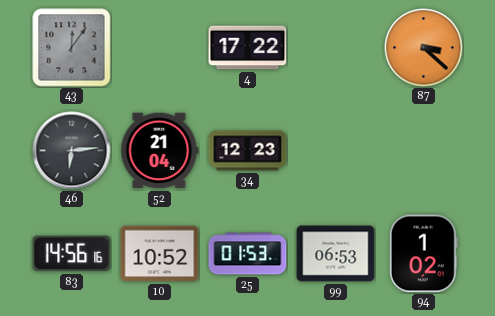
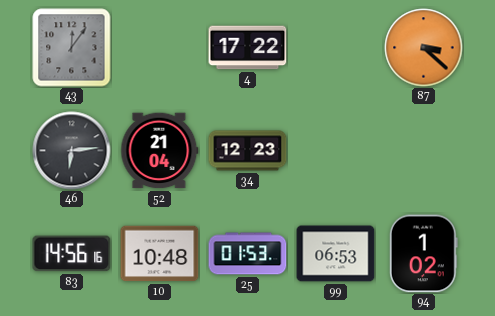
10: 10:52 -> 10:48 (160, 254)
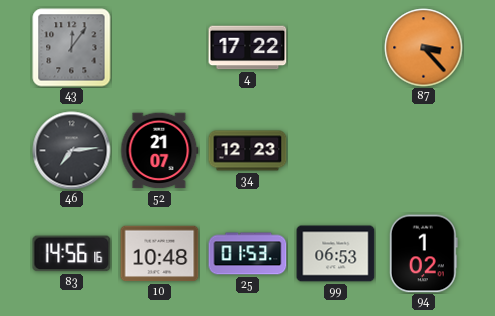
87: 3:22 -> 3:23 (424, 48)
46: 6:14 -> 7:14 (72, 151)
52: 21:04 -> 21:07 (160, 151)
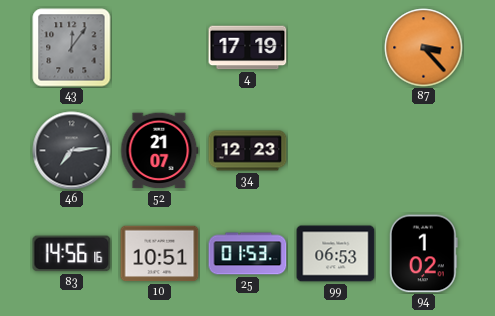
4: 17:22 -> 17:19 (248, 48)
10: 10:48 -> 10:51 (160, 254)
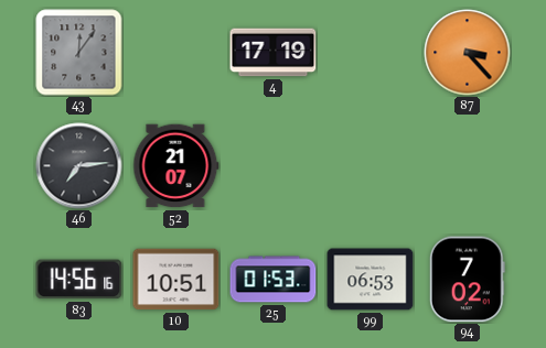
34: 12:23 -> none (248, 151)
94: 1:02 -> 7:02 (467, 280)
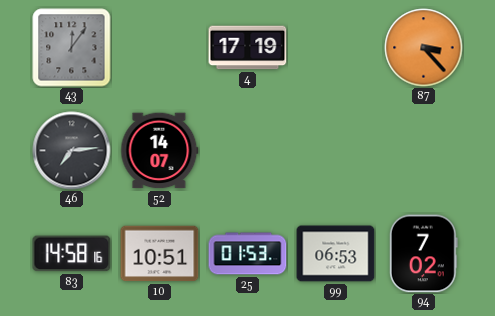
52: 21:07 -> 14:07 (160, 151)
83: 14:56 -> 14:58 (72, 254)
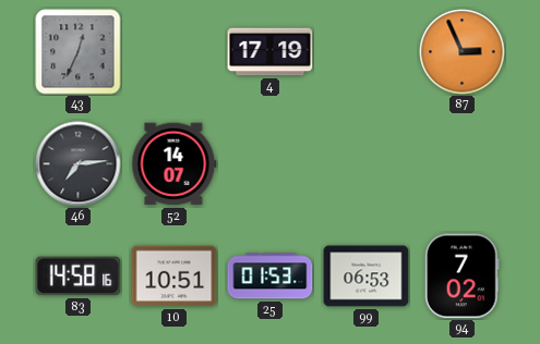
43: 12:06 -> 12:34 (79, 52)
87: 3:23 -> 2:56 (463, 52)
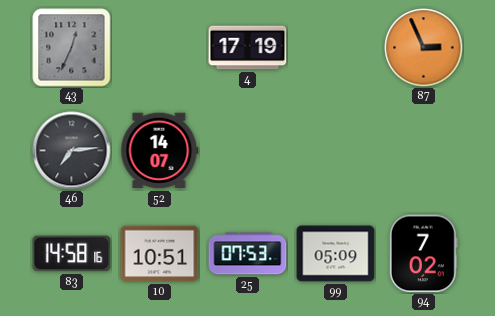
25: 01:53 -> 07:53 (248, 254)
99: 06:53 -> 05:09 (336, 254)
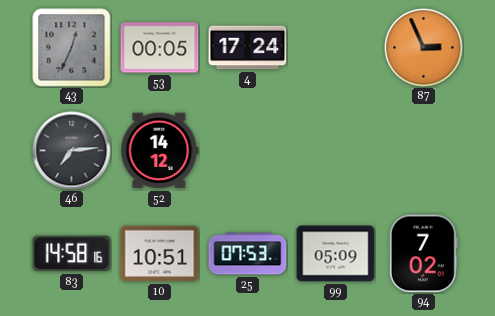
53: none -> 00:05 (160, 48)
4: 17:19 -> 17:24 (248, 48)
52: 14:07 -> 14:12 (160, 151)
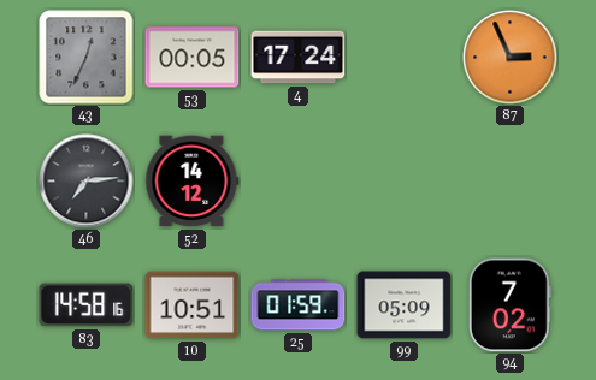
25: 07:53 -> 01:59 (299, 305)
